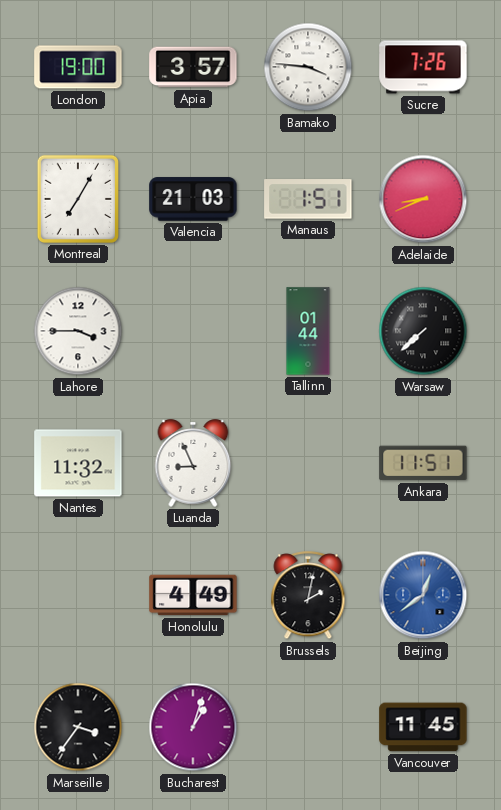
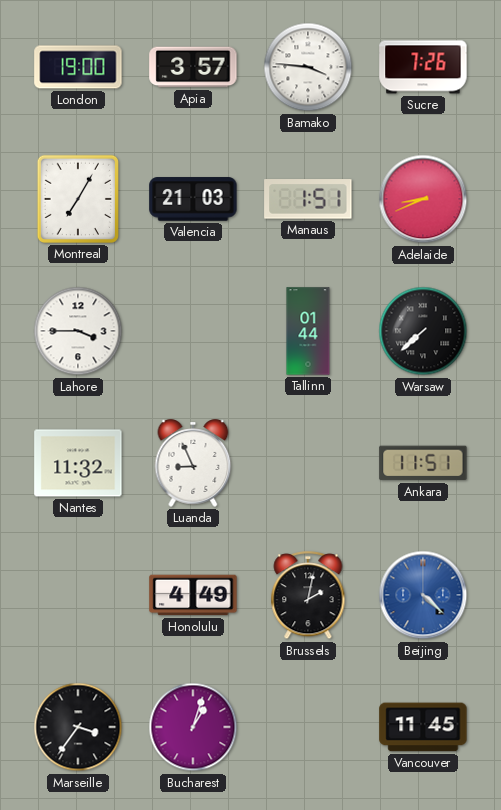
Beijing: 12:39 -> 4:22 (423, 595)
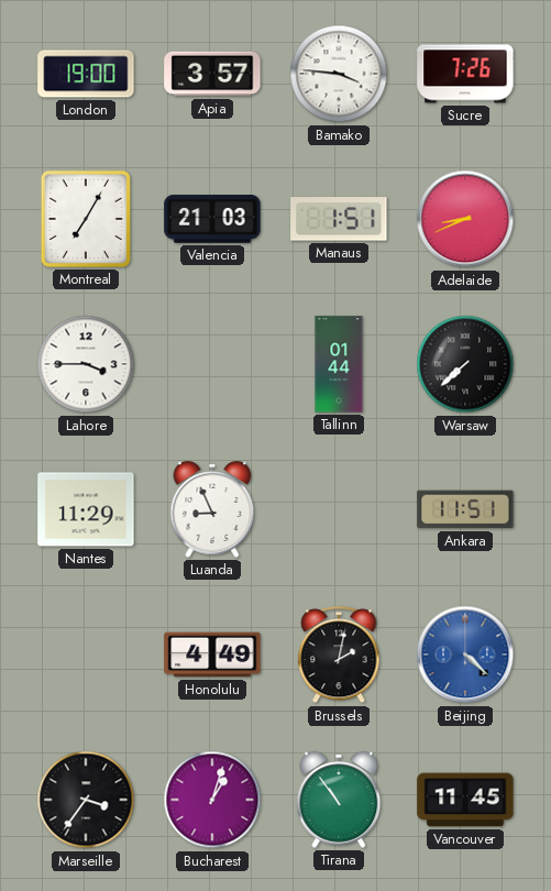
Nantes: 11:32 -> 11:29 (86, 509)
Tirana: none -> 10:54 (339, 800)
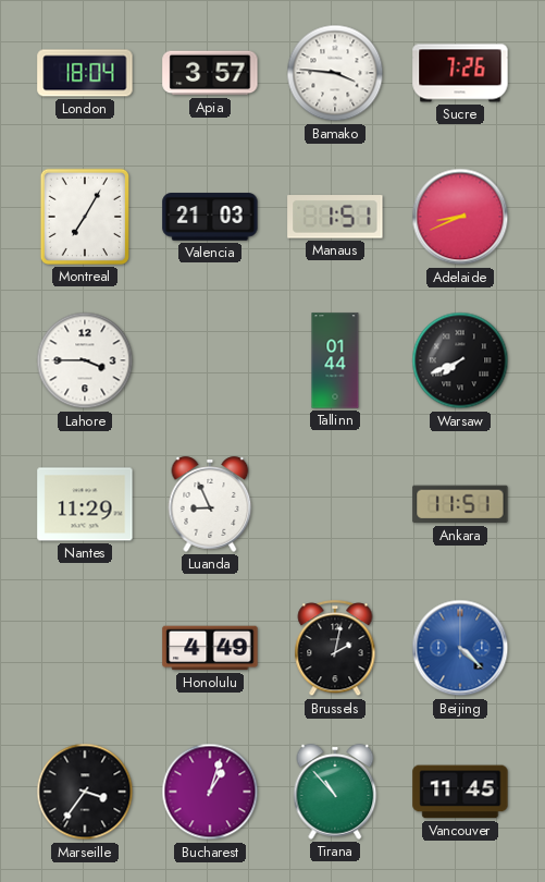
London: 19:00 -> 18:04 (85, 73)
Warsaw: 7:38 -> 7:41 (460, 360)
Tirana: 10:54 -> 10:53 (335, 792)
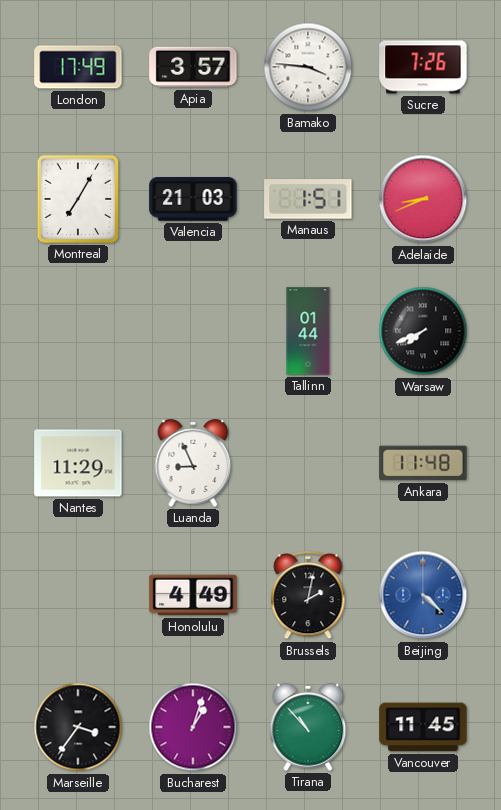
London: 18:04 -> 17:49 (78, 67)
Lahore: 3:45 -> none (85, 360)
Ankara: 11:51 -> 11:48 (423, 463)
